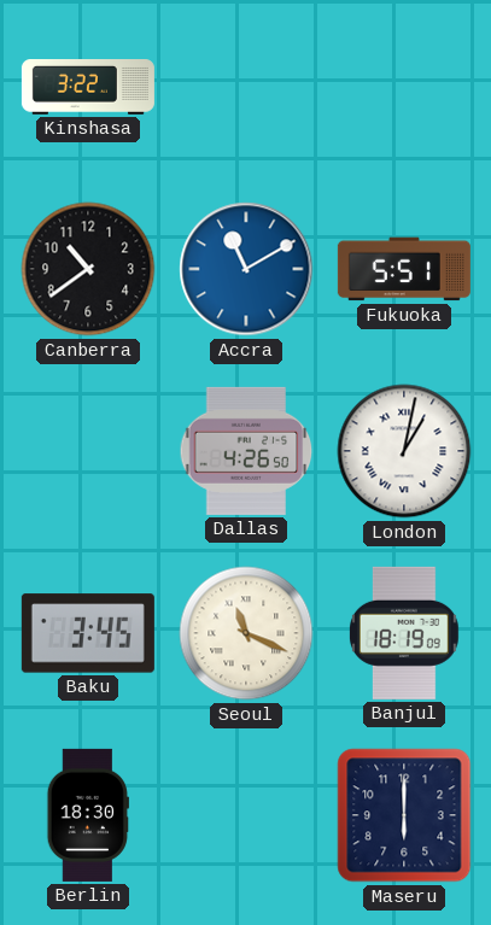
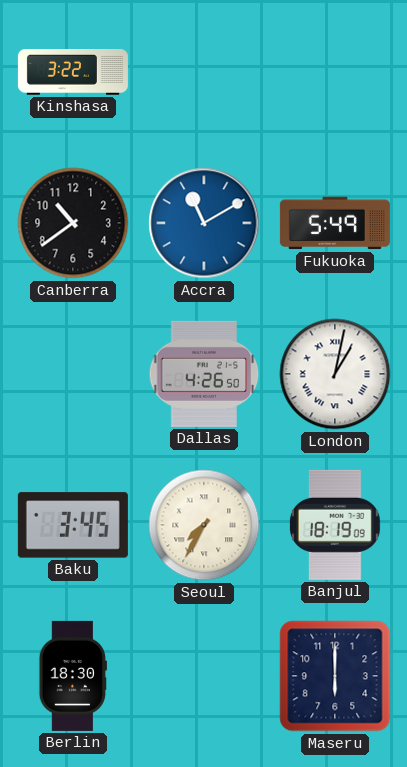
Fukuoka: 5:51 -> 5:49 (335, 223)
Seoul: 11:19 -> 7:35 (204, 525)
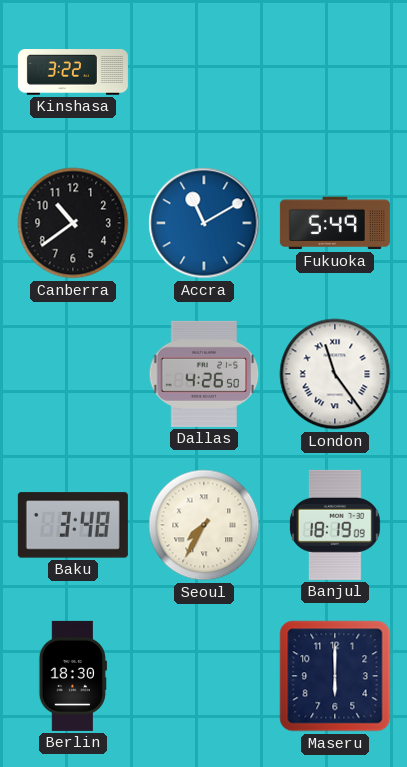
London: 1:02 -> 11:24 (335, 374)
Baku: 3:45 -> 3:48 (73, 525)
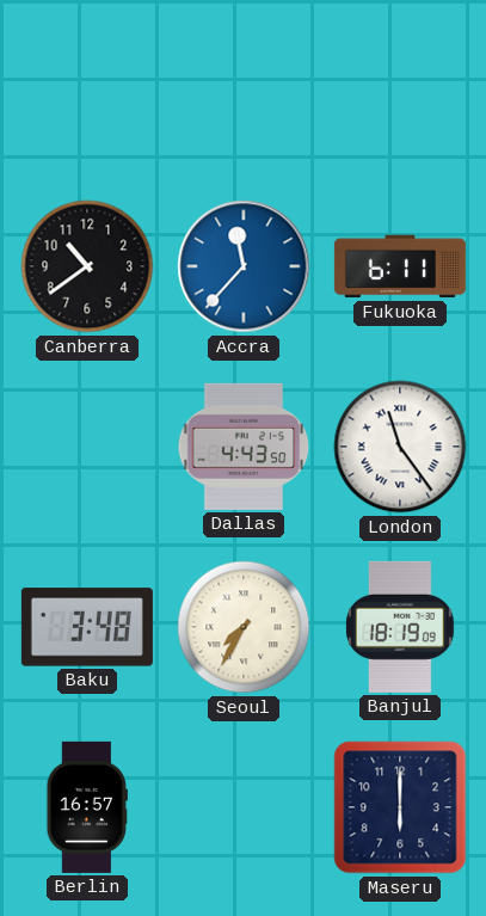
Kinshasa: 3:22 -> none (73, 73)
Accra: 11:10 -> 11:37 (244, 266)
Fukuoka: 5:49 -> 6:11 (400, 266)
Dallas: 4:26 -> 4:43 (244, 447)
Berlin: 18:30 -> 16:57 (87, 807)
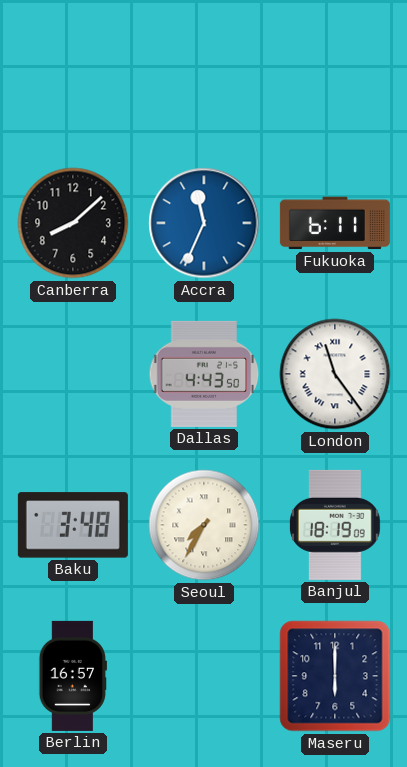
Canberra: 10:39 -> 8:08 (73, 223)
Accra: 11:37 -> 11:34 (204, 223)
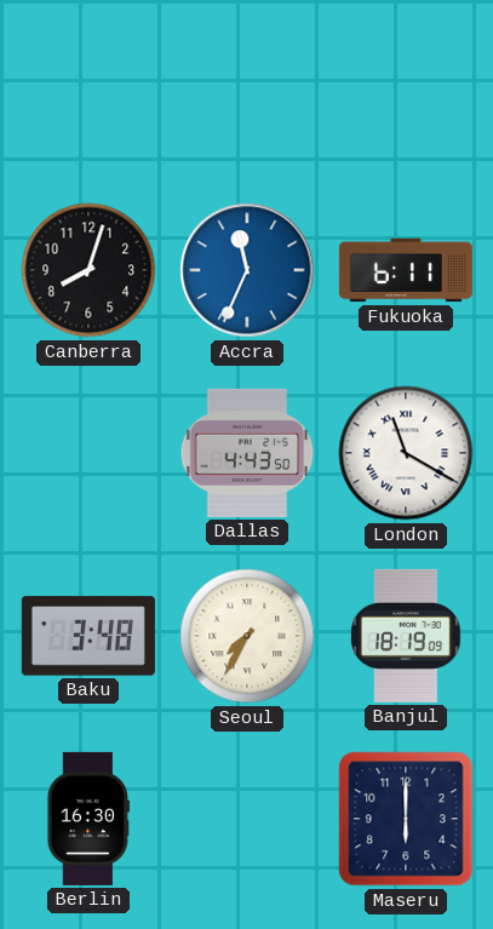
Canberra: 8:08 -> 8:03 (88, 270)
London: 11:24 -> 11:20 (406, 453)
Berlin: 16:57 -> 16:30 (88, 819)
